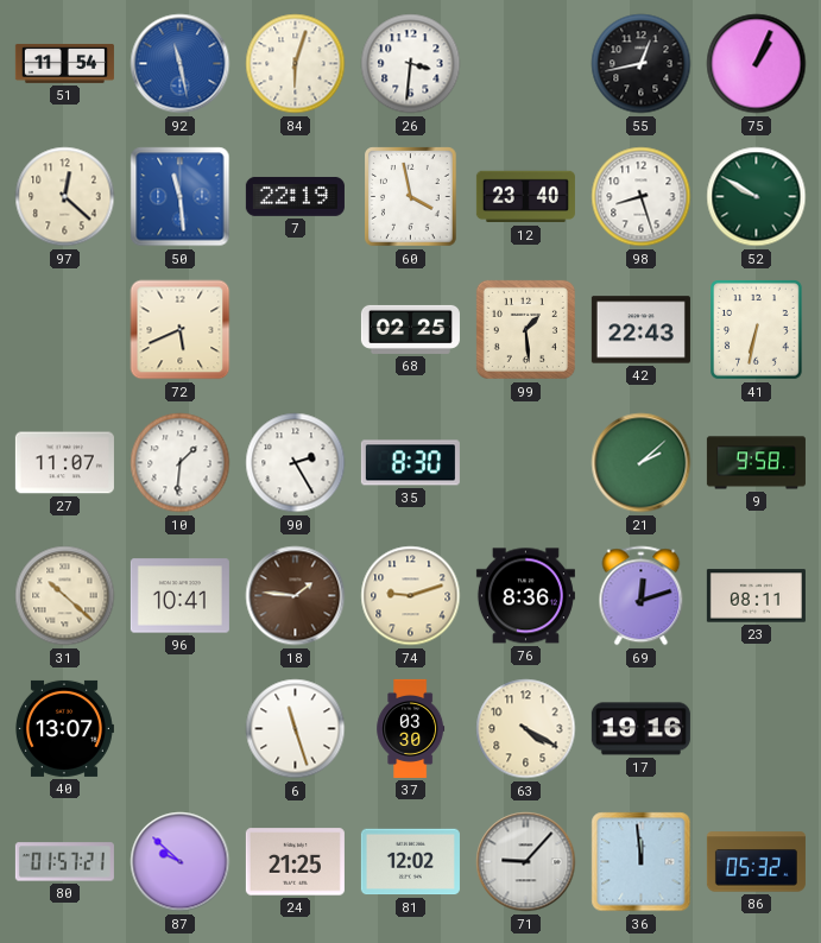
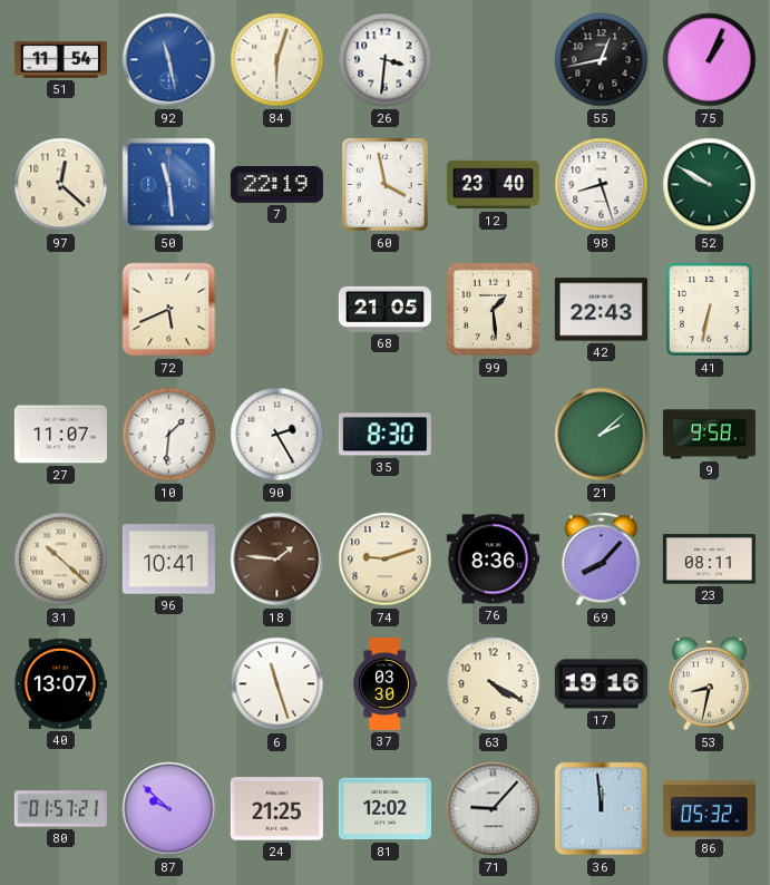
68: 02:25 -> 21:05 (384, 309)
69: 12:12 -> 8:07 (602, 560)
53: none -> 8:32 (709, 684)
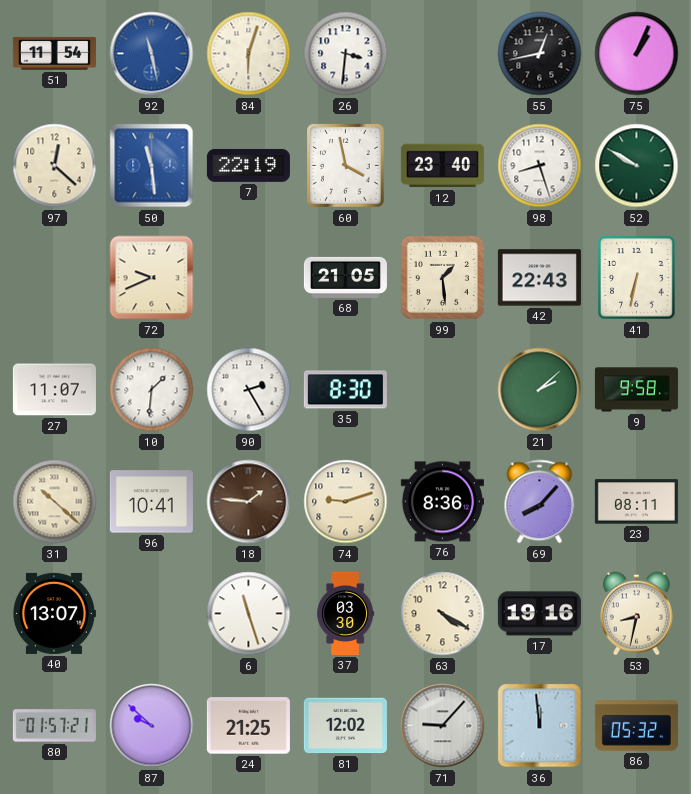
72: 5:41 -> 9:41 (152, 278)
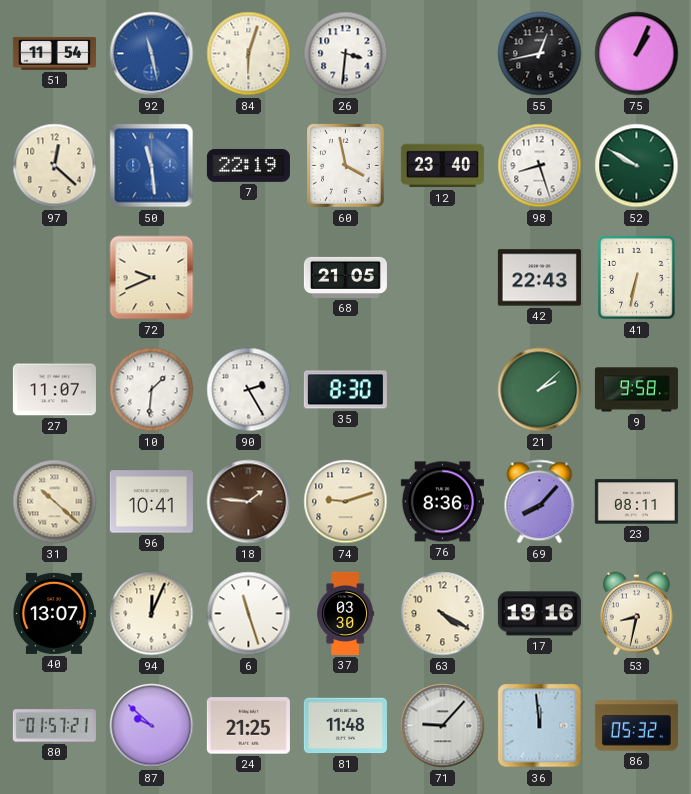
99: 1:29 -> none (442, 277)
94: none -> 12:04 (152, 614)
81: 12:02 -> 11:48 (345, 726)
